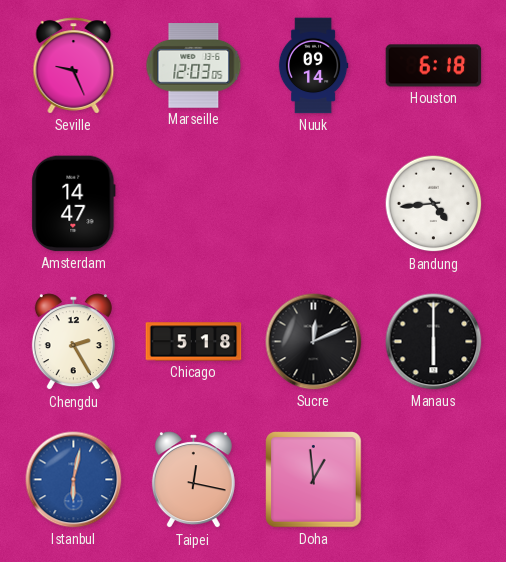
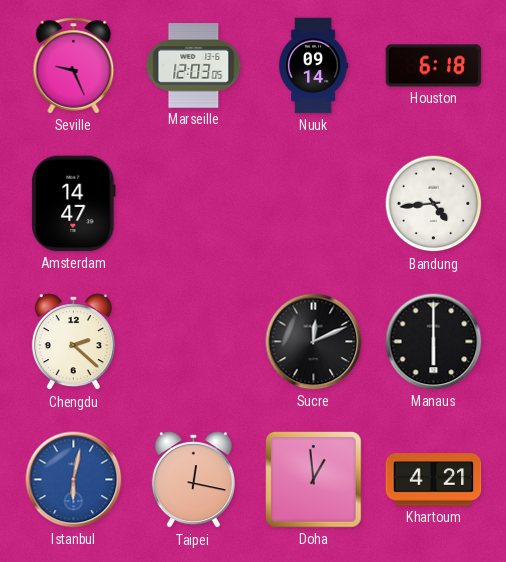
Chengdu: 2:25 -> 2:22 (73, 342)
Chicago: 5:18 -> none (194, 342)
Khartoum: none -> 4:21 (434, 480)
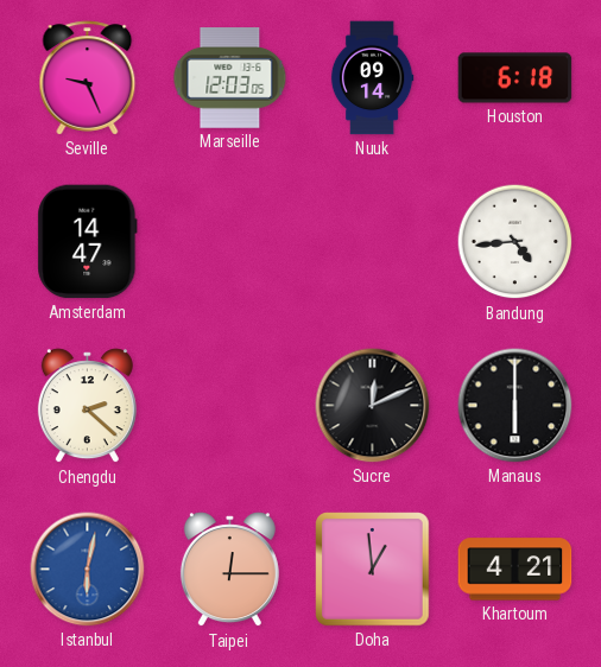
Taipei: 12:17 -> 12:15 (229, 570)
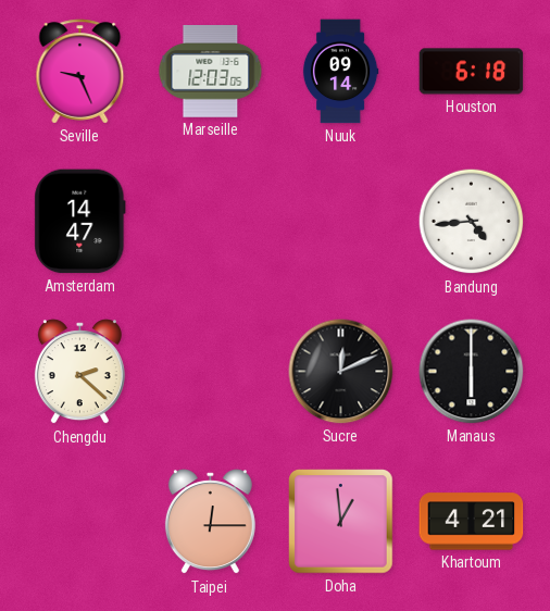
Istanbul: 6:02 -> none (88, 570)
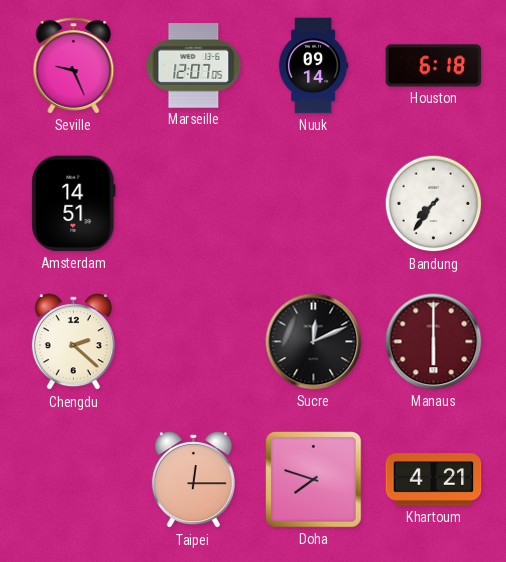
Marseille: 12:03 -> 12:07 (194, 66)
Amsterdam: 14:47 -> 14:51 (74, 204)
Bandung: 4:44 -> 7:36 (434, 204)
Manaus dial: black -> burgundy (434, 342)
Doha: 12:59 -> 7:48 (314, 480)
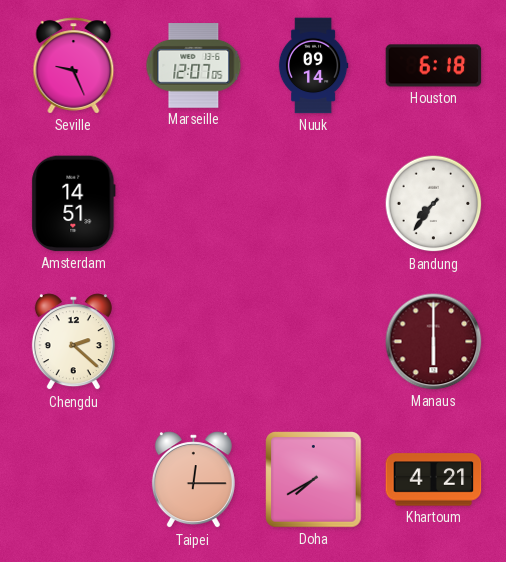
Sucre: 12:11 -> none (314, 342)
Doha: 7:48 -> 7:40 (314, 480)
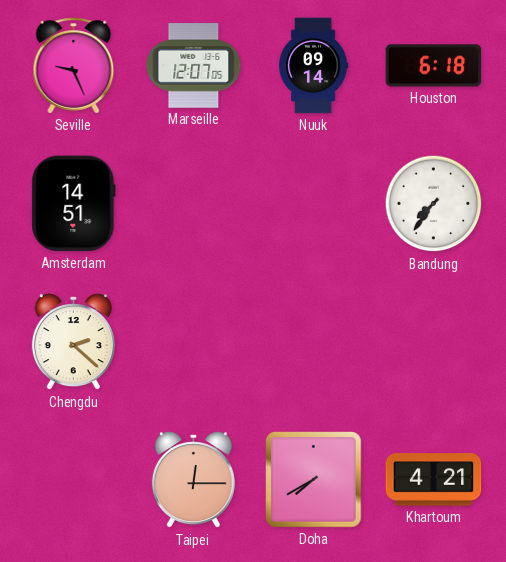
Manaus: 6:00 -> none (434, 342)
